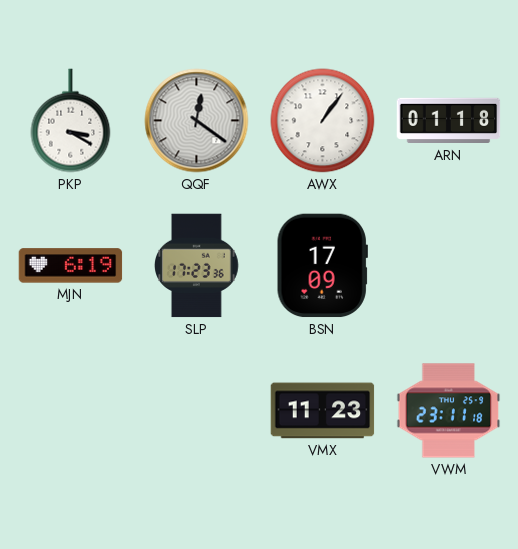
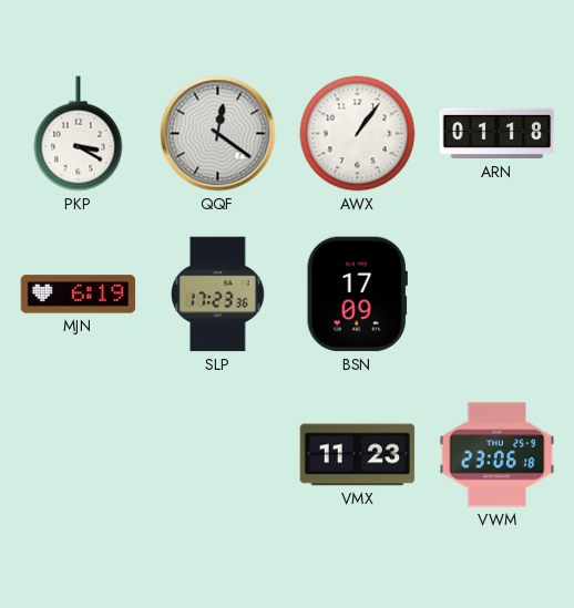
VWM: 23:11 -> 23:06 (498, 455)
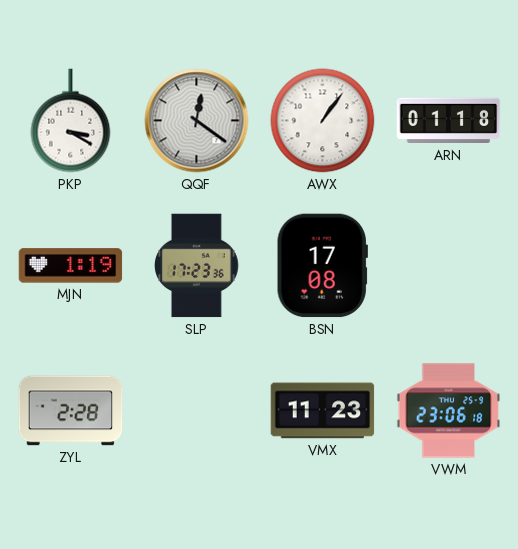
MJN: 6:19 -> 1:19 (71, 266)
BSN: 17:09 -> 17:08 (322, 266)
ZYL: none -> 2:28 (71, 411)
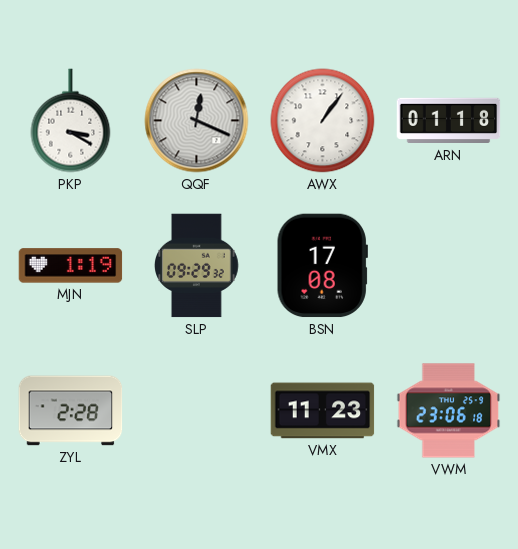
QQF: 12:21 -> 12:19 (197, 121)
SLP: 17:23 -> 09:29 (197, 266)
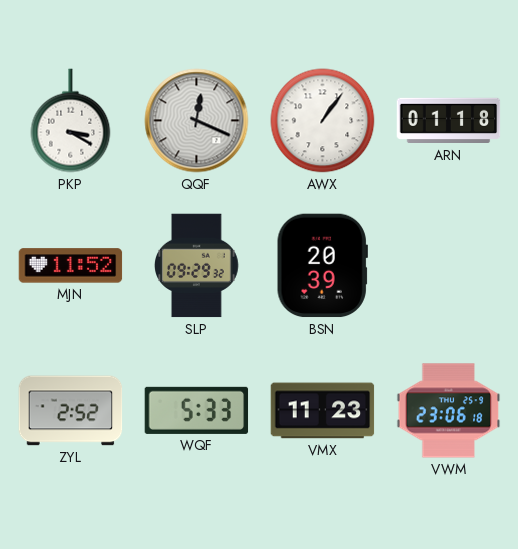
MJN: 1:19 -> 11:52 (71, 266)
BSN: 17:08 -> 20:39 (322, 266)
ZYL: 2:28 -> 2:52 (71, 411)
WQF: none -> 5:33 (197, 410)
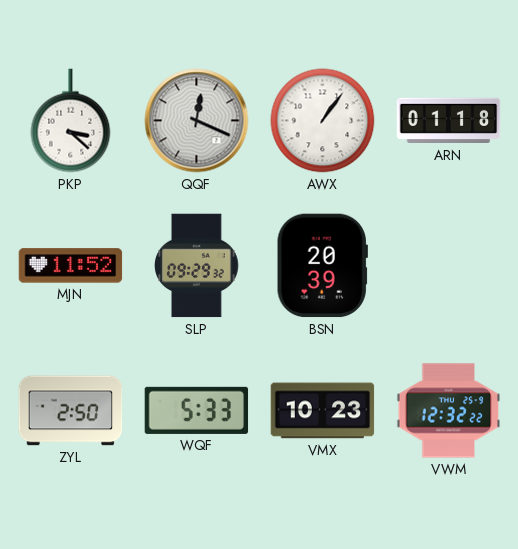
PKP: 3:20 -> 3:22 (71, 121)
ZYL: 2:52 -> 2:50 (71, 411)
VMX: 11:23 -> 10:23 (323, 411)
VWM: 23:06 -> 12:32 (449, 411)
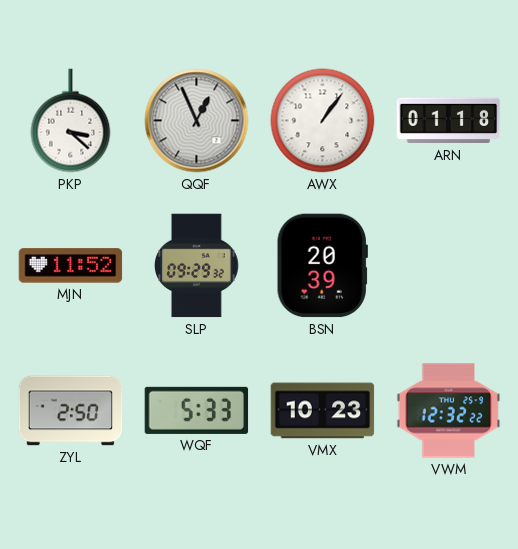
QQF: 12:19 -> 12:56 (197, 121)
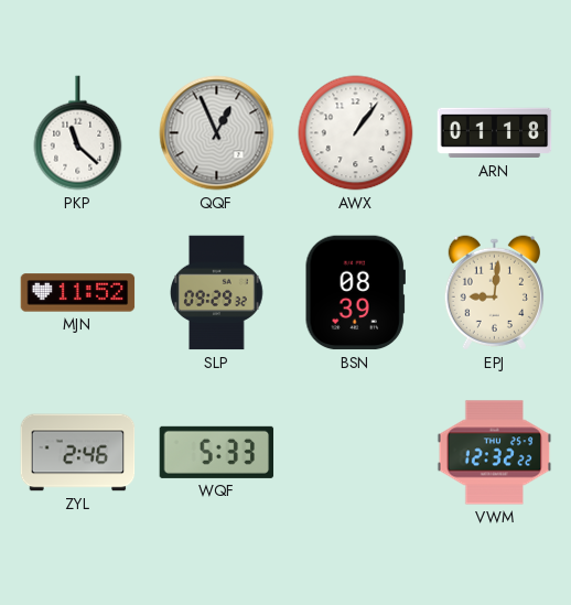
PKP: 3:22 -> 11:22 (78, 133)
BSN: 20:39 -> 08:39 (355, 293)
EPJ: none -> 9:01 (494, 293)
ZYL: 2:50 -> 2:46 (78, 453)
VMX: 10:23 -> none (323, 411)
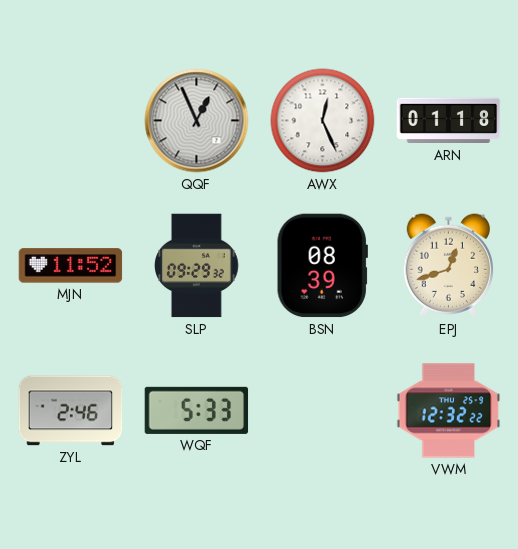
PKP: 11:22 -> none (78, 133)
AWX: 1:06 -> 12:26 (323, 121)
EPJ: 9:01 -> 12:42 (448, 266)
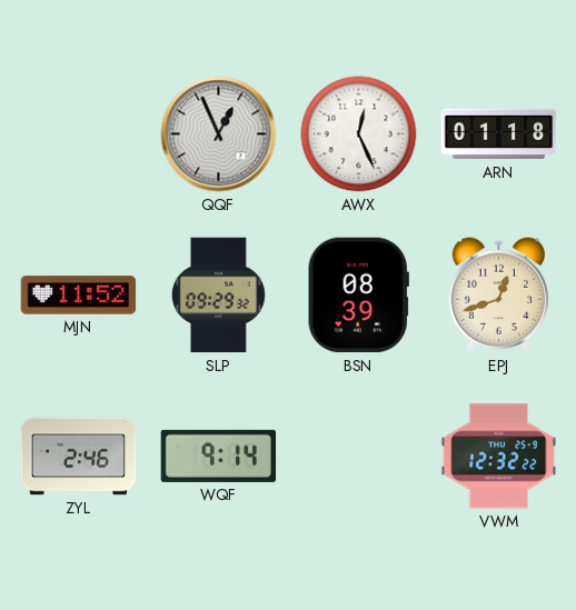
WQF: 5:33 -> 9:14 (219, 456)
